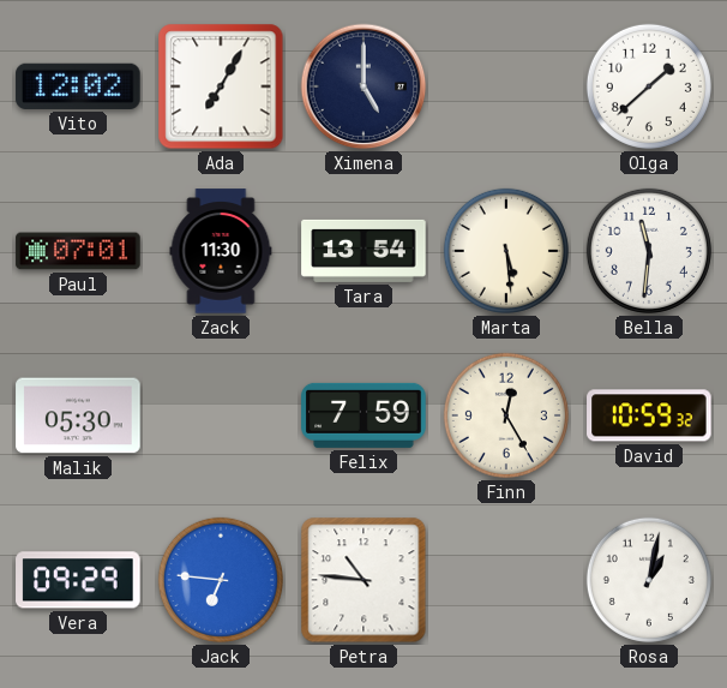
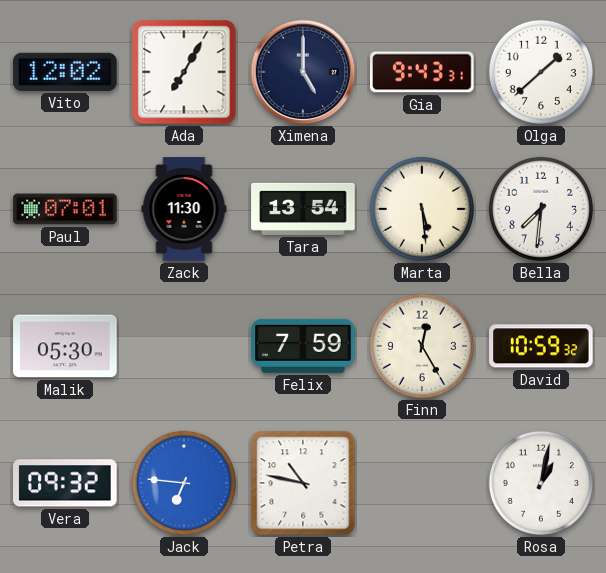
Gia: none -> 9:43 (422, 72)
Bella: 11:31 -> 7:31 (541, 209)
Vera: 09:29 -> 09:32 (65, 483)
Petra: 10:46 -> 10:47 (303, 483)
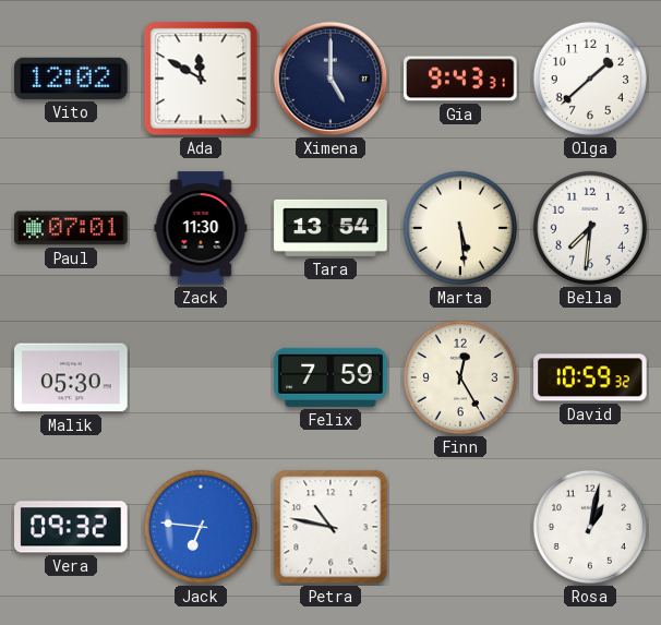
Ada: 7:05 -> 11:50 (201, 79)
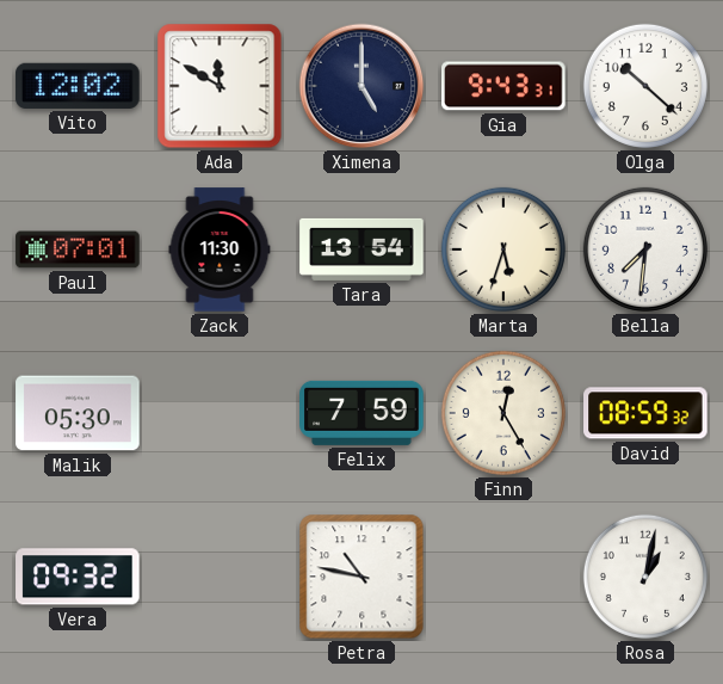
Olga: 1:38 -> 10:22 (645, 86)
Marta: 5:29 -> 5:33 (503, 249)
David: 10:59 -> 08:59 (645, 413)
Jack: 6:46 -> none (201, 527)
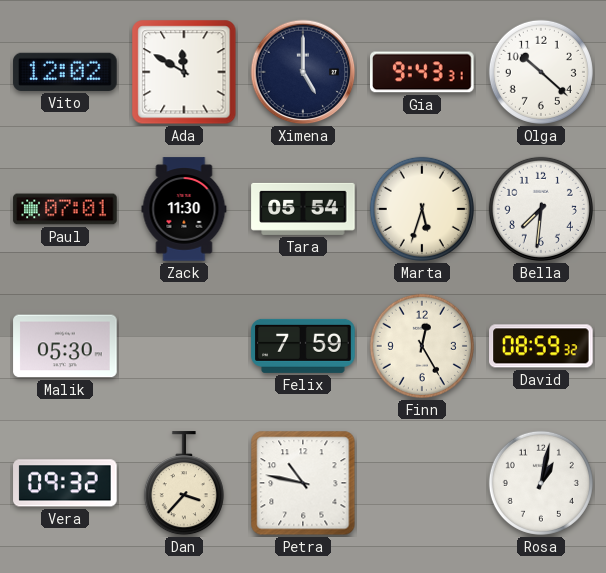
Tara: 13:54 -> 05:54 (303, 209)
Dan: none -> 3:37 (184, 484)
